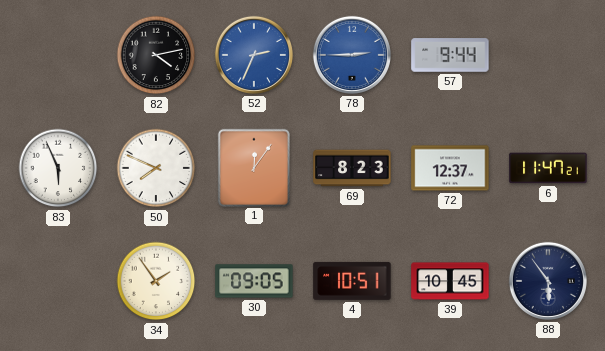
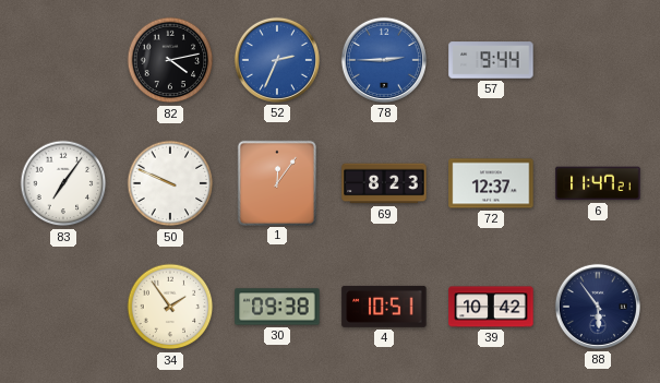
83: 5:56 -> 7:06 (63, 183)
50: 7:49 -> 9:49 (170, 183)
30: 09:05 -> 09:38 (277, 307)
39: 10:45 -> 10:42 (491, 307)
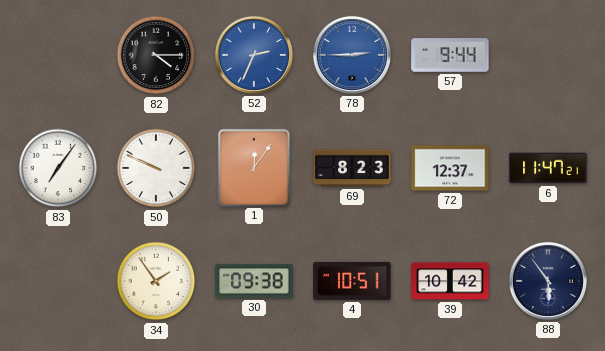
82: 4:13 -> 4:15 (156, 55)
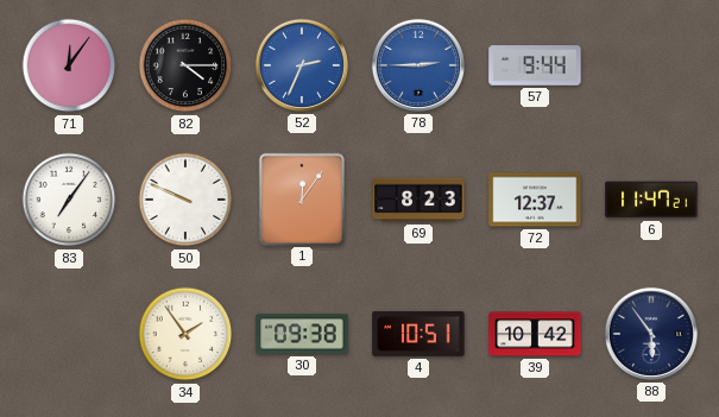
71: none -> 12:06 (69, 65)
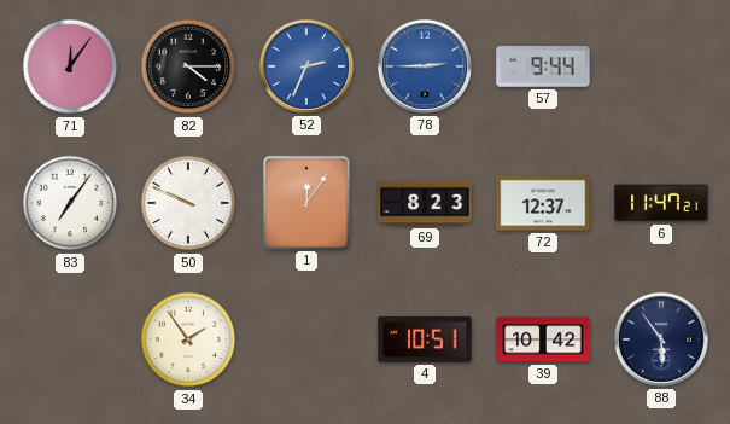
30: 09:38 -> none (302, 334)
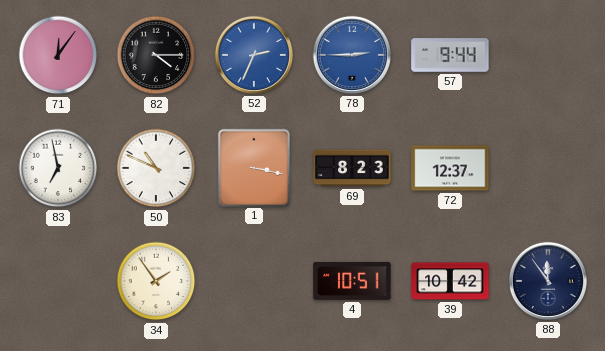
83: 7:06 -> 6:58 (58, 168)
50: 9:49 -> 10:49 (156, 168)
1: 12:06 -> 3:17 (253, 167)
6: 11:47 -> none (661, 203)
88: 5:54 -> 11:54 (548, 281)
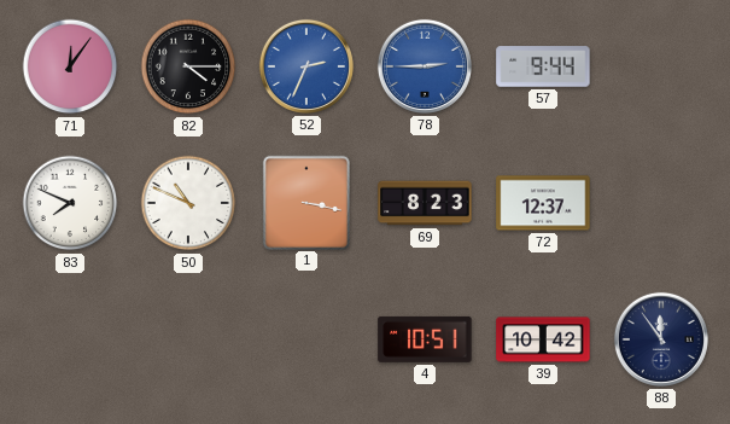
83: 6:58 -> 7:49 (70, 203)
34: 1:54 -> none (156, 281)
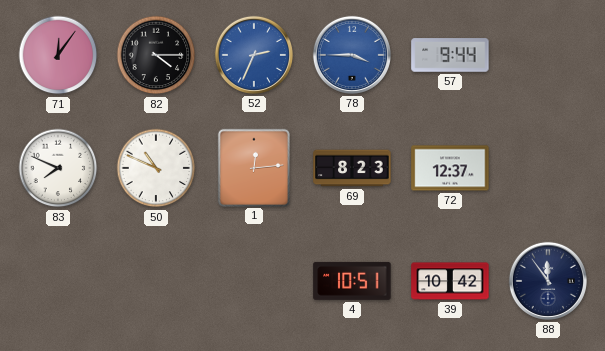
78: 2:45 -> 3:45 (352, 55)
1: 3:17 -> 12:14 (253, 167)
